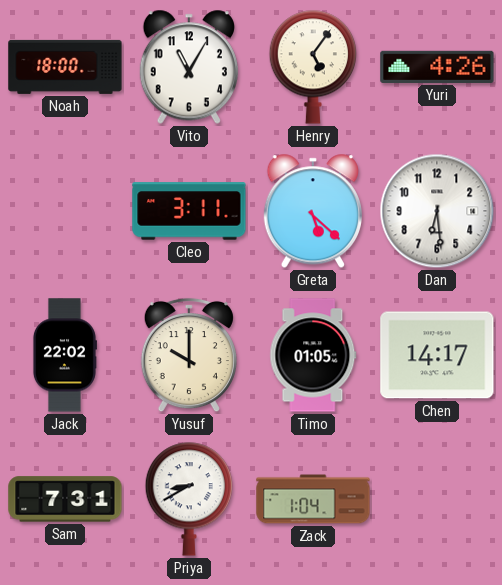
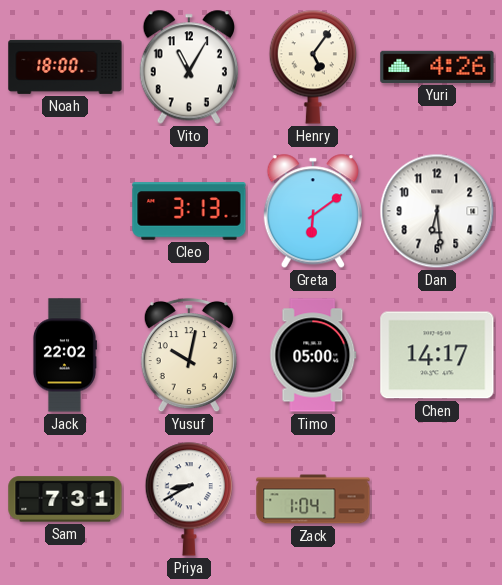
Cleo: 3:11 -> 3:13 (189, 211)
Greta: 5:22 -> 6:09 (313, 211)
Yusuf: 10:00 -> 10:02 (189, 355)
Timo: 01:05 -> 05:00 (313, 355)
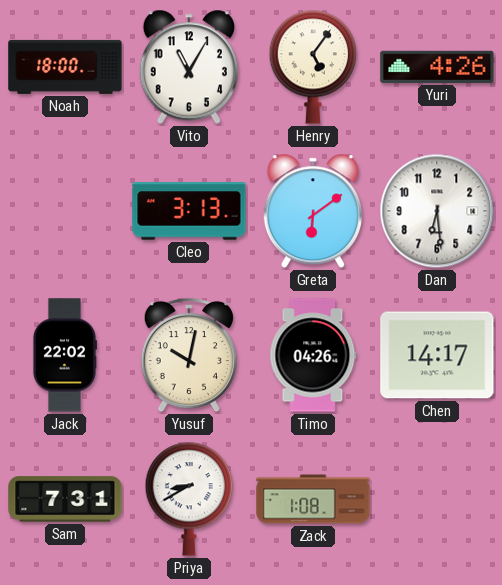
Timo: 05:00 -> 04:26 (313, 355)
Zack: 1:04 -> 1:08 (313, 499)
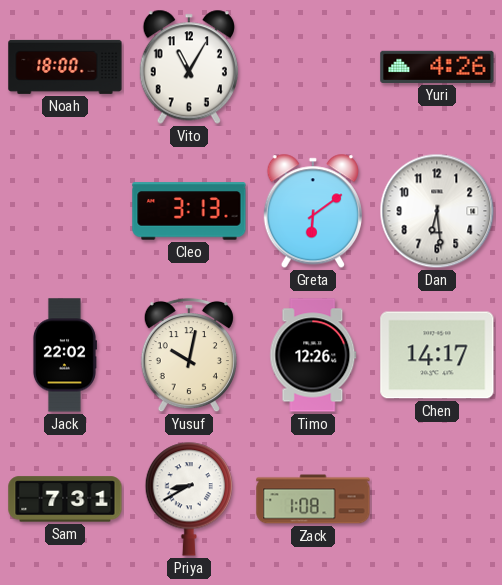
Henry: 5:06 -> none (312, 67)
Timo: 04:26 -> 12:26 (313, 355)
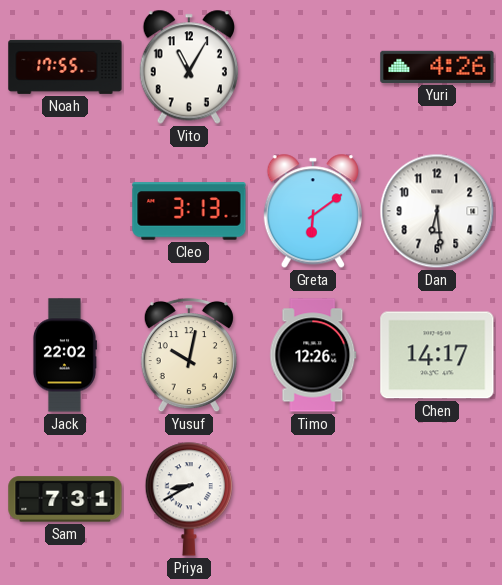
Noah: 18:00 -> 17:55 (65, 67)
Zack: 1:08 -> none (313, 499)
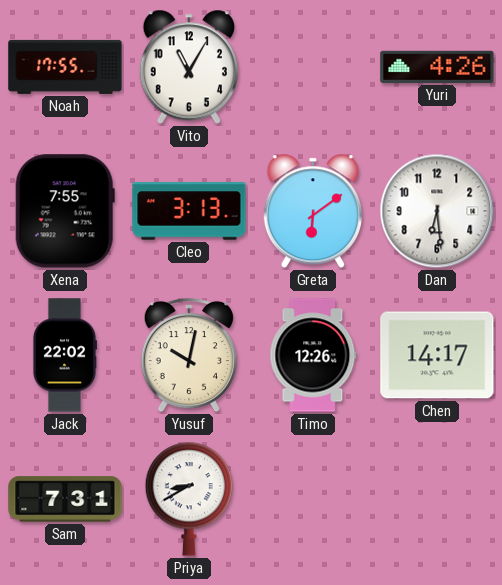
Xena: none -> 7:55 (65, 211)
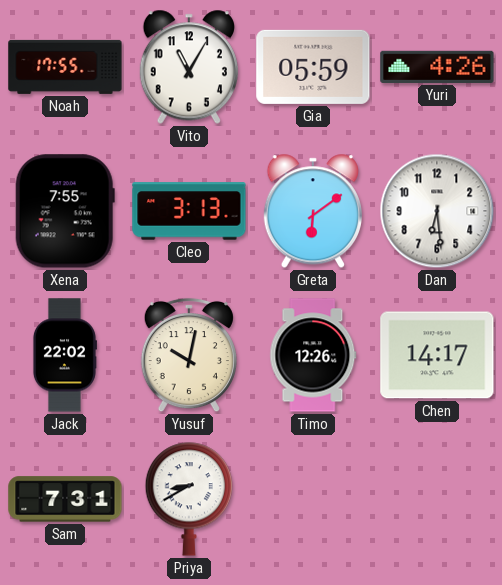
Gia: none -> 05:59 (313, 67)
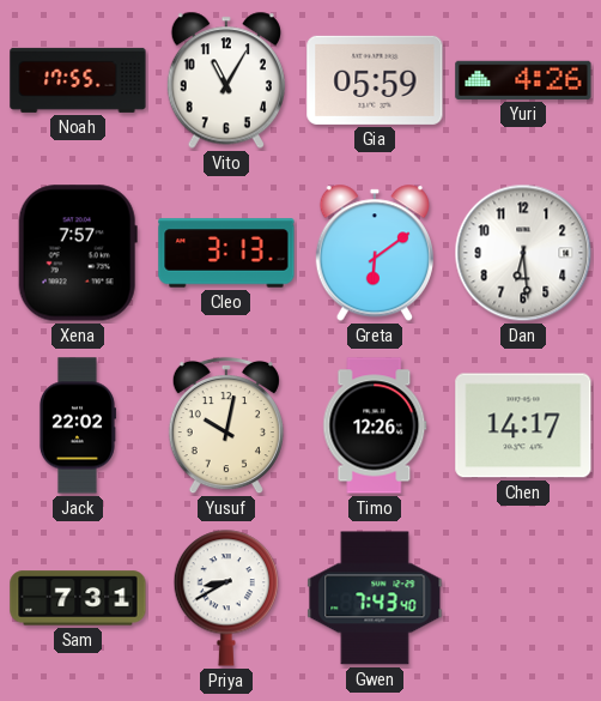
Xena: 7:55 -> 7:57 (78, 253)
Gwen: none -> 7:43 (375, 598)
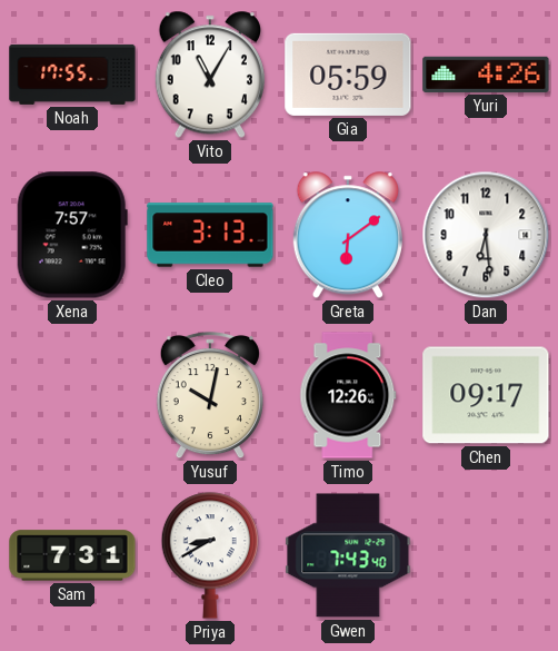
Jack: 22:02 -> none (77, 425)
Chen: 14:17 -> 09:17 (486, 395)
